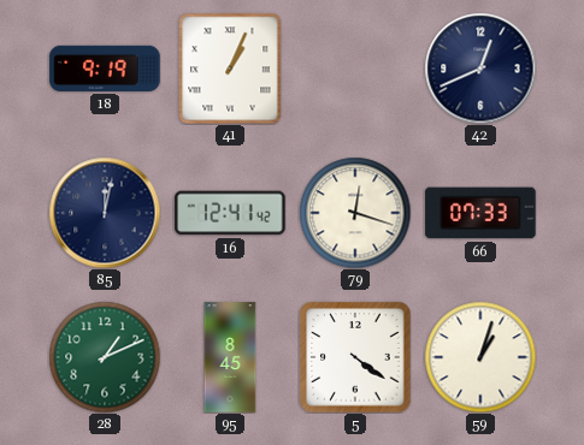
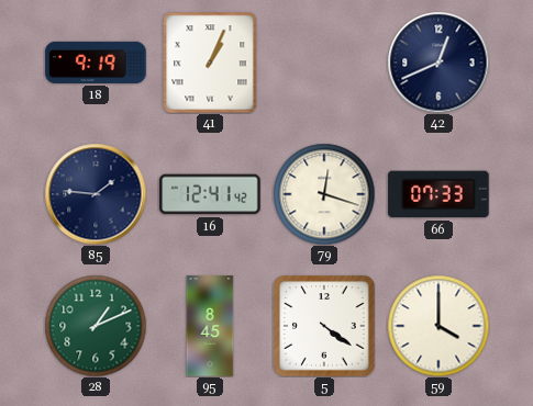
85: 12:02 -> 1:46 (96, 194)
59: 1:03 -> 4:00 (438, 326)
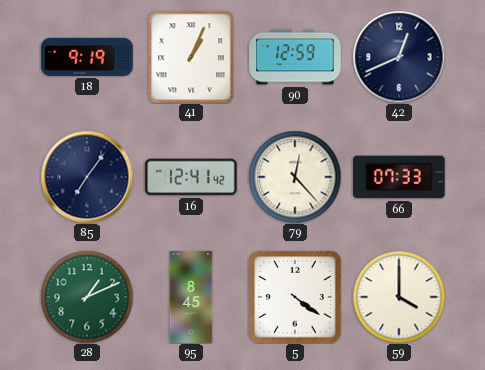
90: none -> 12:59 (295, 57)
85: 1:46 -> 7:06 (87, 177)
79: 12:18 -> 12:23 (295, 177)
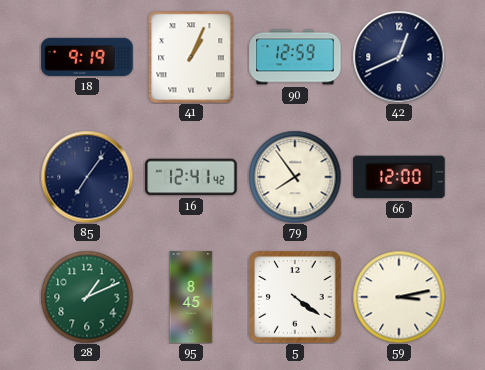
79: 12:23 -> 7:54 (295, 177)
66: 07:33 -> 12:00 (399, 177)
59: 4:00 -> 3:13 (399, 297)
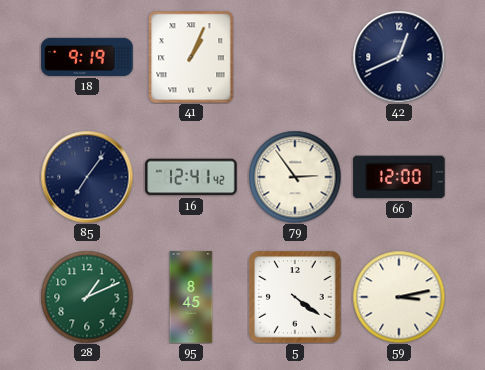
90: 12:59 -> none (295, 57)
79: 7:54 -> 2:54 (295, 177)
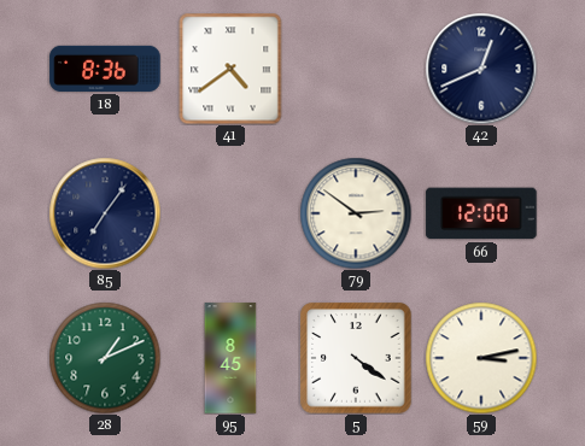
18: 9:19 -> 8:36 (105, 69)
41: 1:04 -> 4:39 (230, 69)
16: 12:41 -> none (191, 177)
79: 2:54 -> 2:51 (356, 213)
